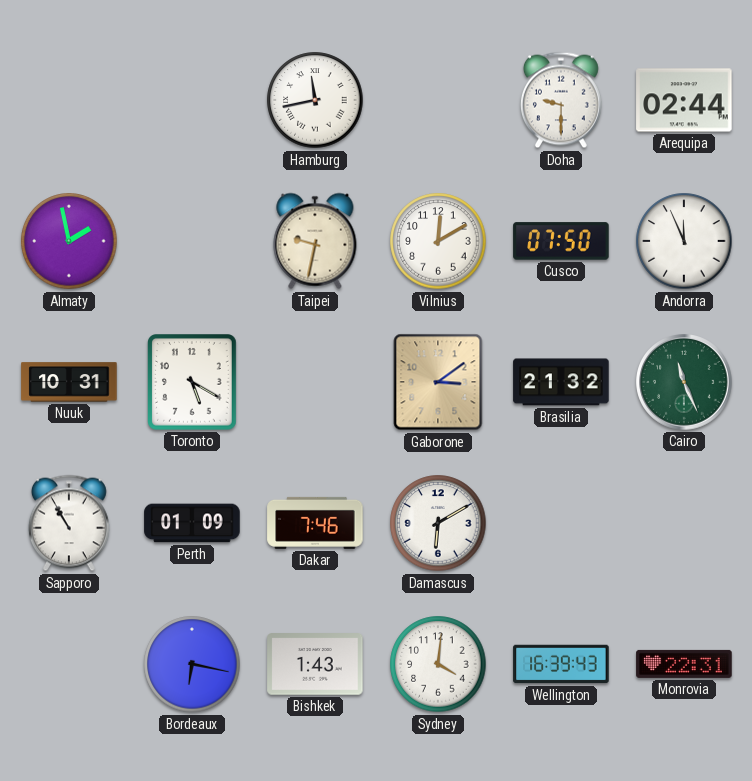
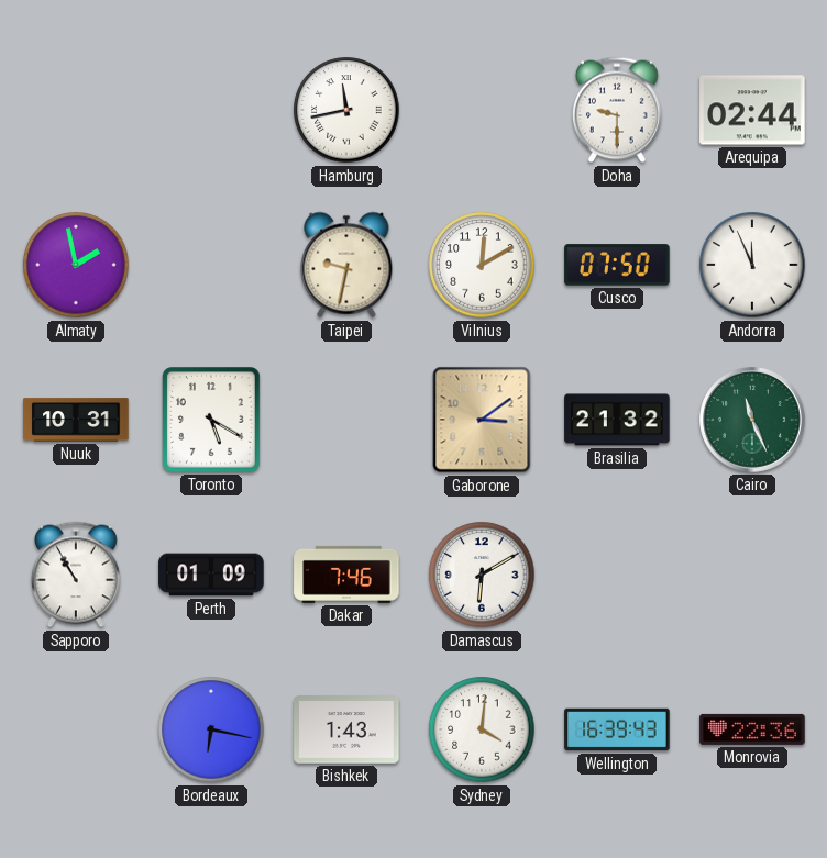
Monrovia: 22:31 -> 22:36 (752, 729)
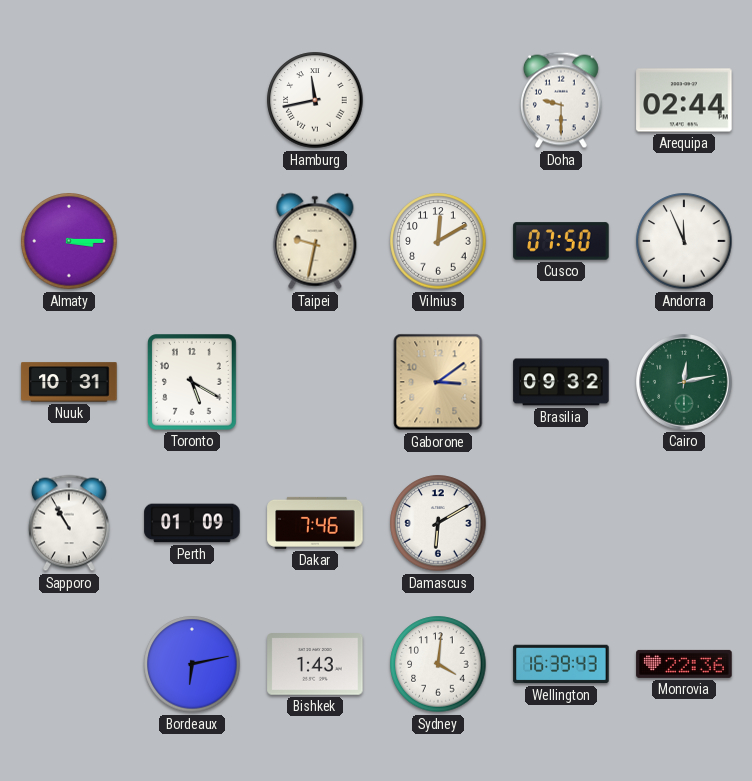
Almaty: 1:58 -> 3:15 (69, 241)
Brasilia: 21:32 -> 09:32 (561, 382)
Cairo: 11:26 -> 12:13 (684, 382)
Bordeaux: 6:17 -> 6:13 (192, 664)
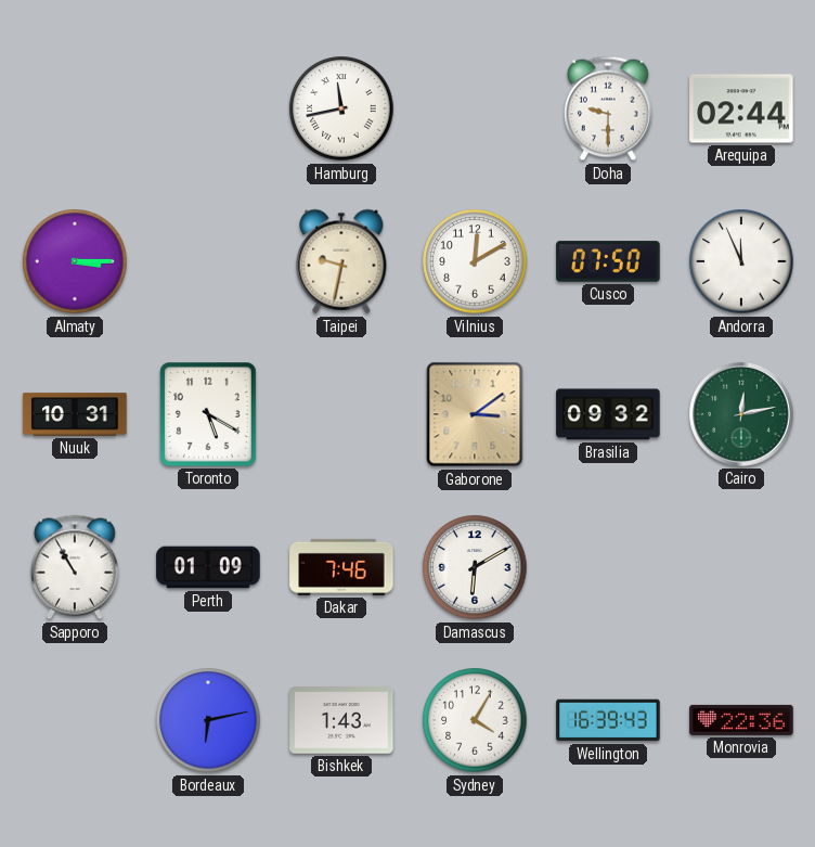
Sydney: 4:01 -> 4:05 (475, 720)
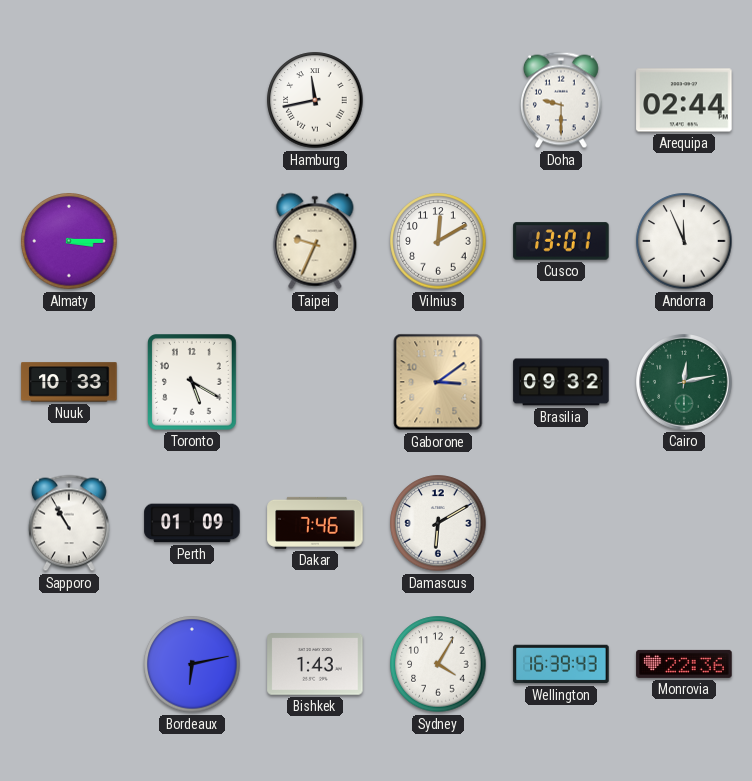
Taipei: 9:32 -> 9:34 (315, 241)
Cusco: 07:50 -> 13:01 (561, 241)
Nuuk: 10:31 -> 10:33 (69, 382)
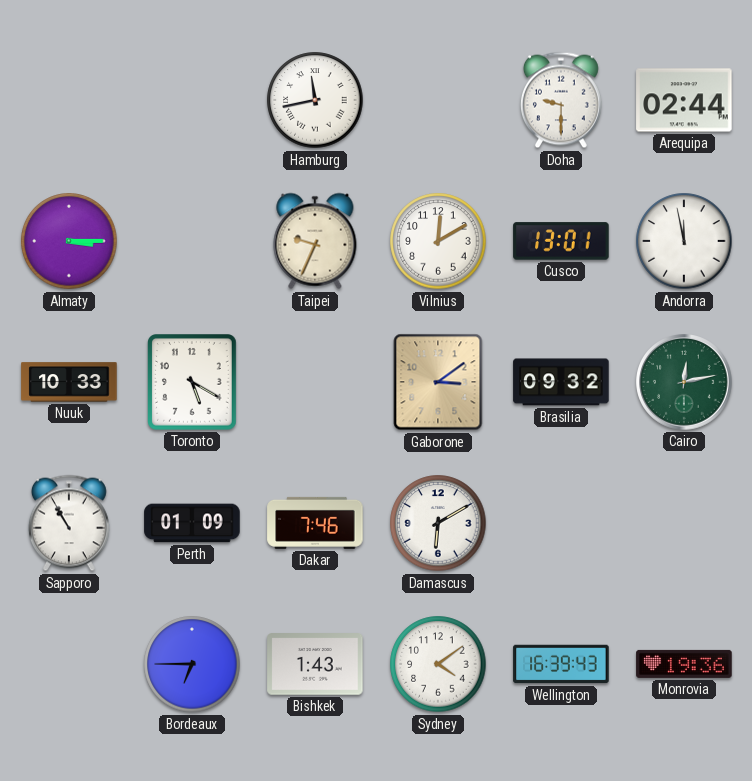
Andorra: 11:56 -> 11:58 (684, 241)
Bordeaux: 6:13 -> 6:45 (192, 664)
Sydney: 4:05 -> 4:09 (438, 664)
Monrovia: 22:36 -> 19:36 (684, 664)
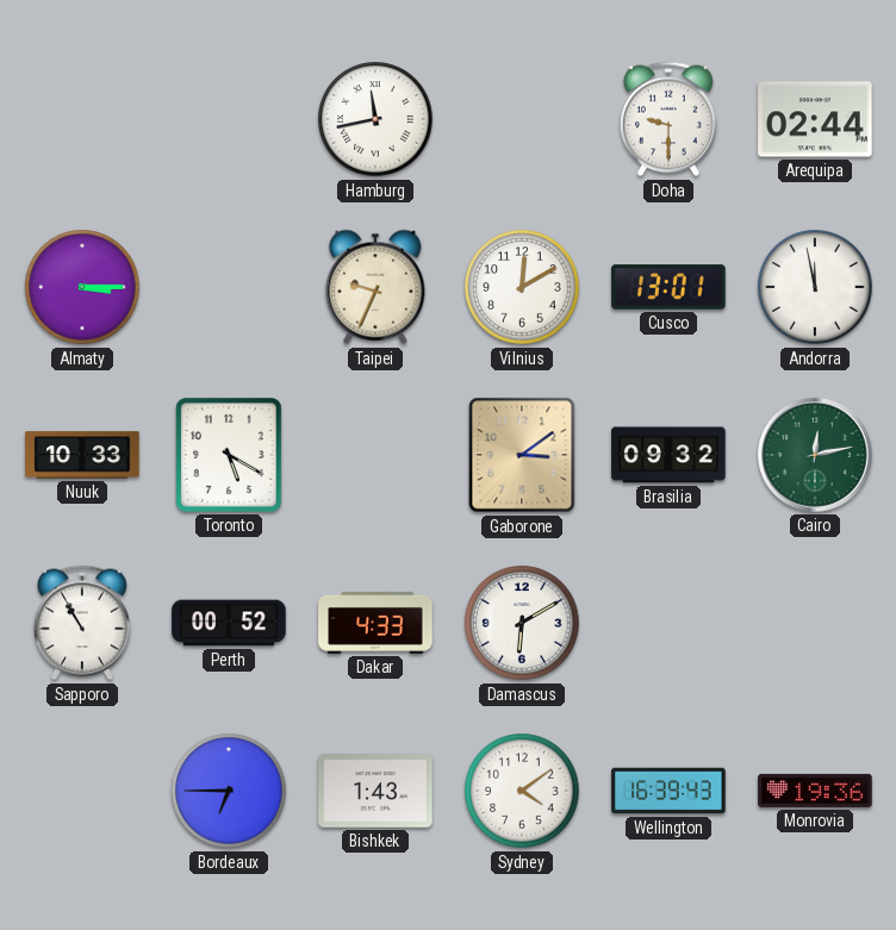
Perth: 01:09 -> 00:52 (229, 623)
Dakar: 7:46 -> 4:33 (375, 623)
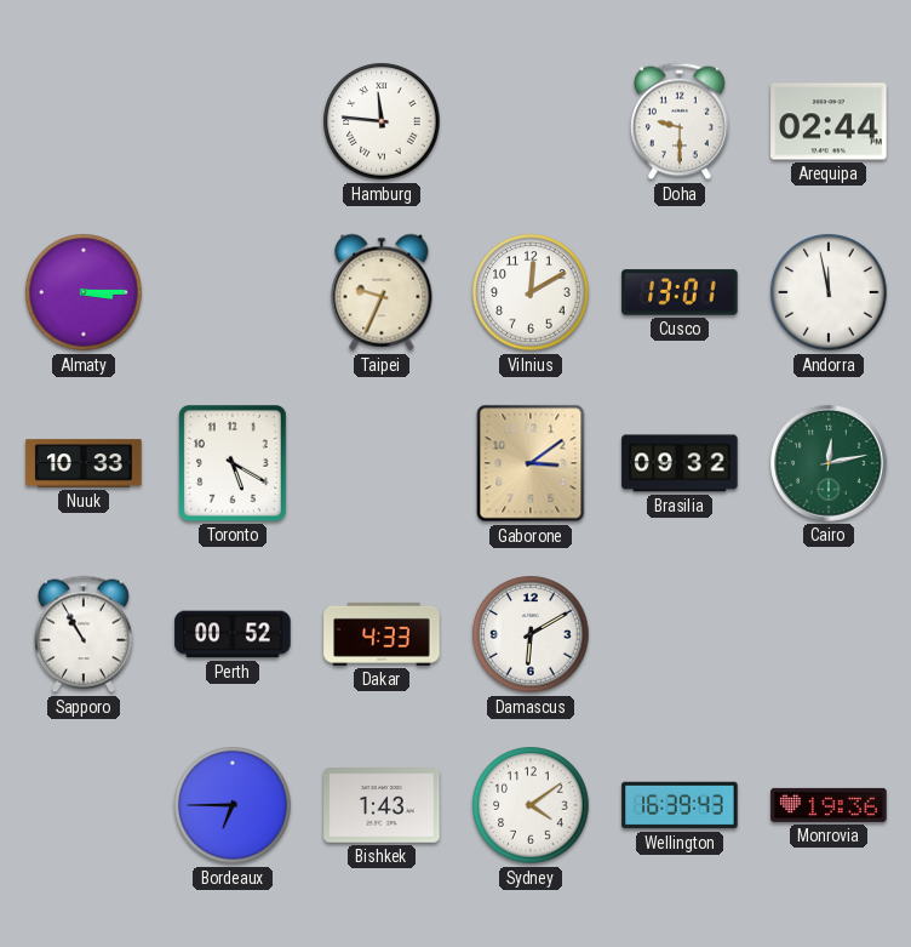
Hamburg: 11:43 -> 11:46 (382, 121)
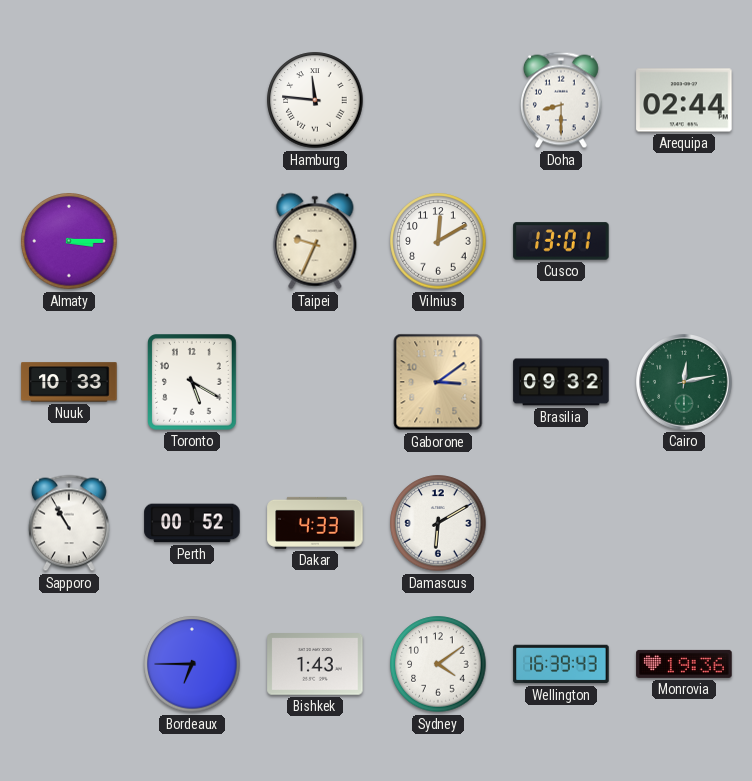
Doha: 9:30 -> 8:30 (561, 100)
Andorra: 11:58 -> none (829, 292)
